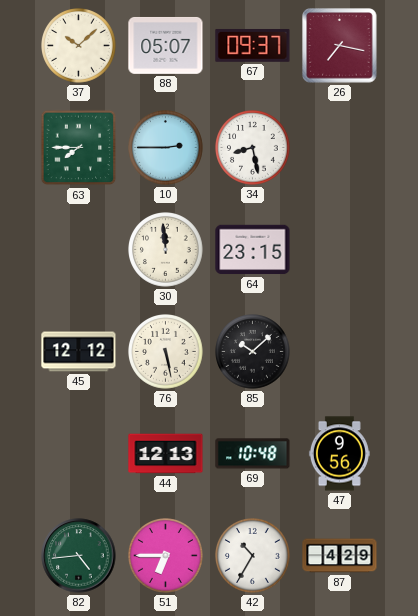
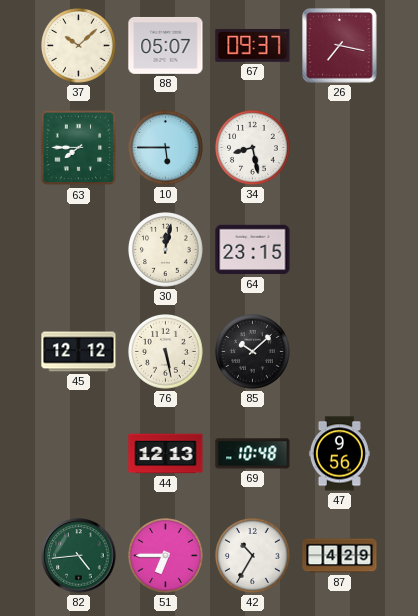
10: 2:45 -> 5:45 (166, 148)
30: 11:59 -> 12:02 (166, 250)
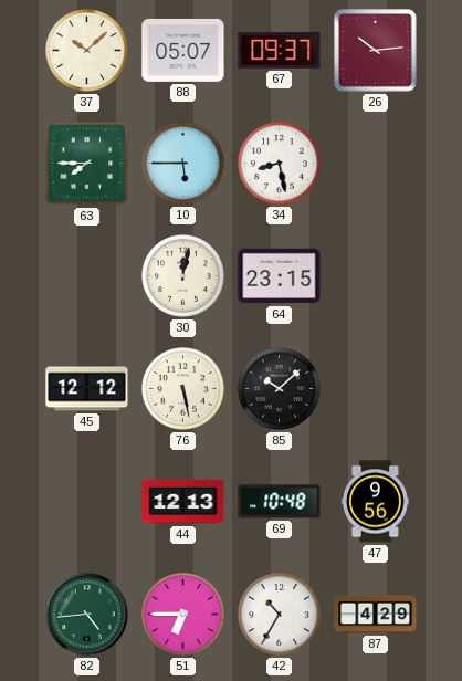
26: 7:17 -> 10:14 (376, 51)
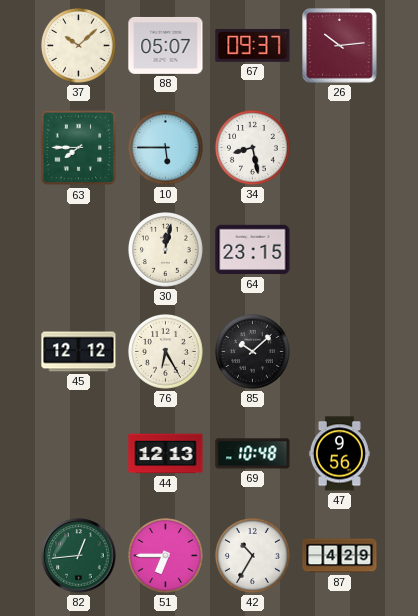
76: 5:28 -> 6:25 (166, 352)
82: 4:44 -> 12:44 (79, 556)
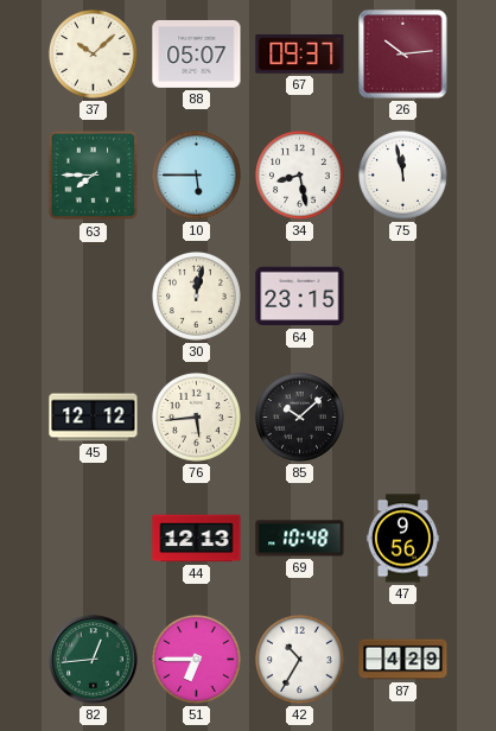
75: none -> 11:58 (403, 176)
76: 6:25 -> 5:44 (197, 418)
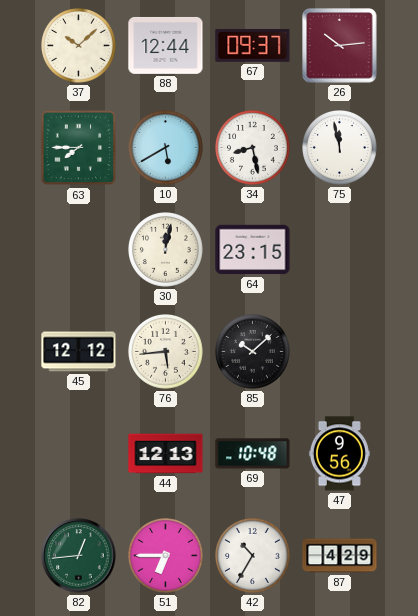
88: 05:07 -> 12:44 (166, 45)
10: 5:45 -> 5:40 (166, 148)
